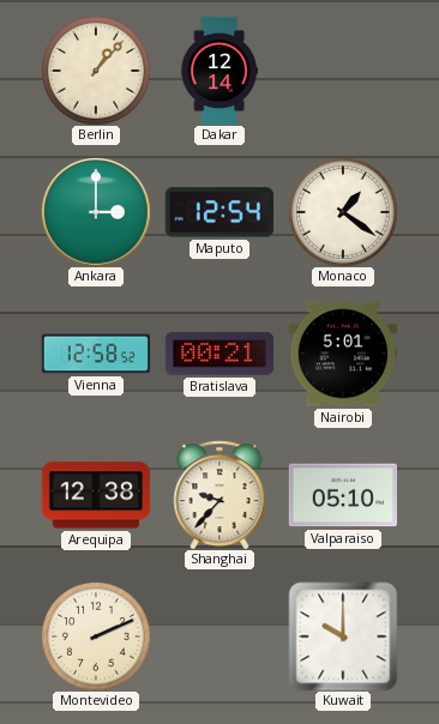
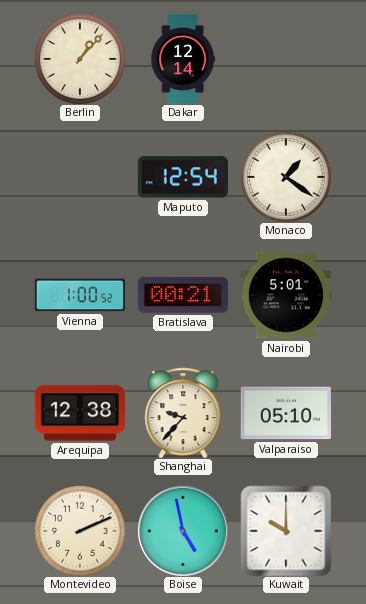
Ankara: 3:00 -> none (96, 212)
Vienna: 12:58 -> 1:00 (80, 295)
Boise: none -> 4:58 (183, 531)
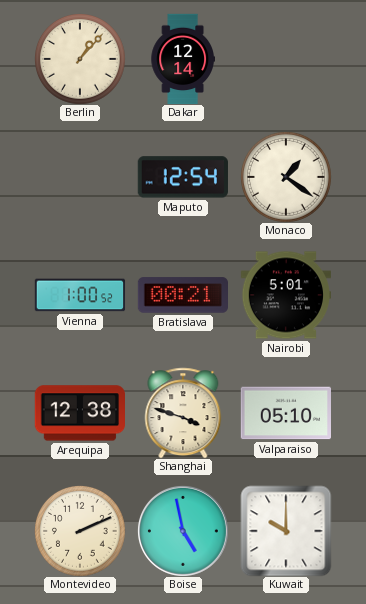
Shanghai: 9:37 -> 3:48 (183, 413)
